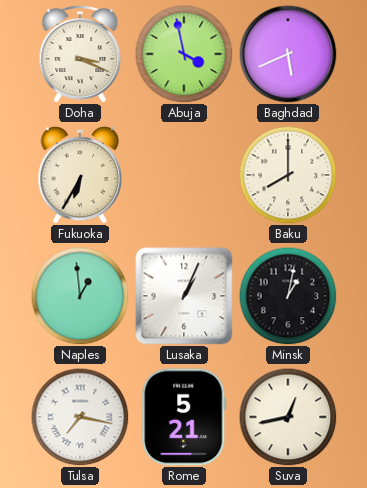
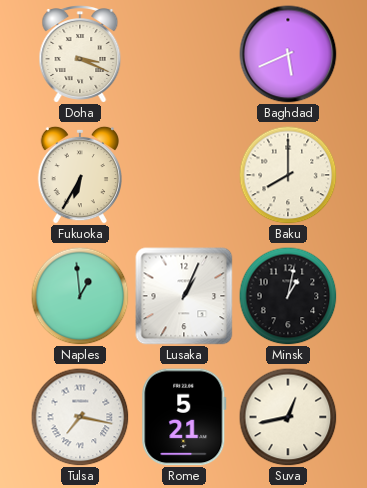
Abuja: 3:58 -> none (184, 54)
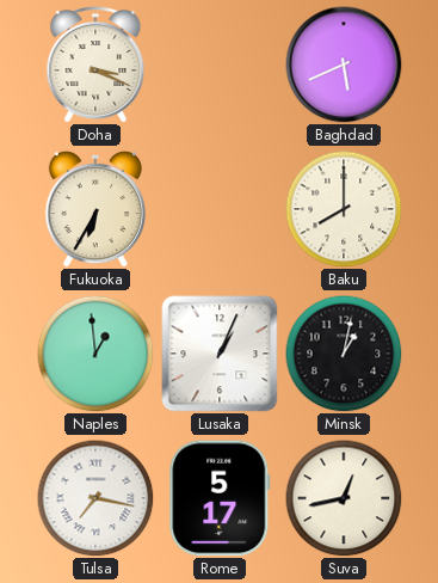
Rome: 5:21 -> 5:17 (220, 498)
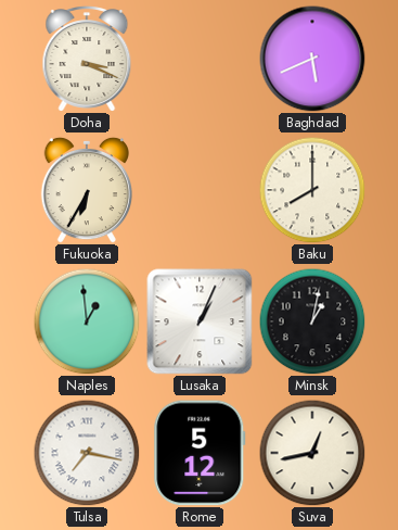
Rome: 5:17 -> 5:12 (200, 453)
